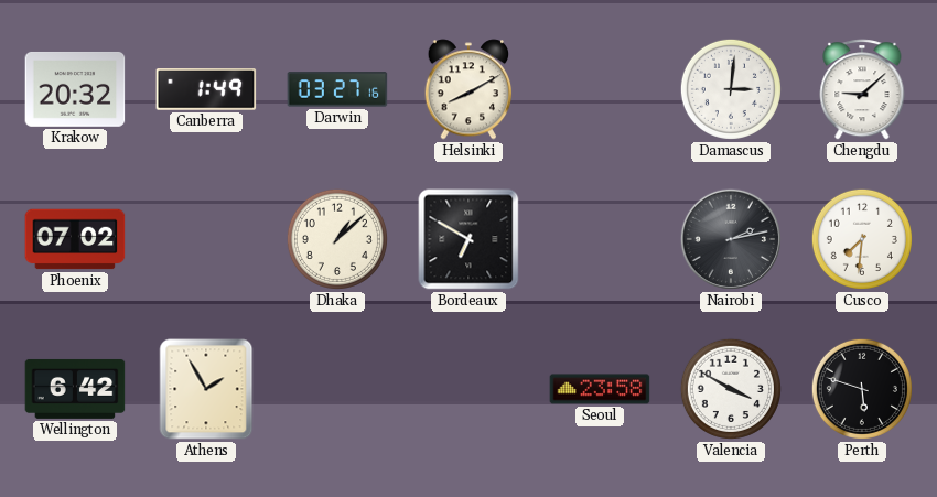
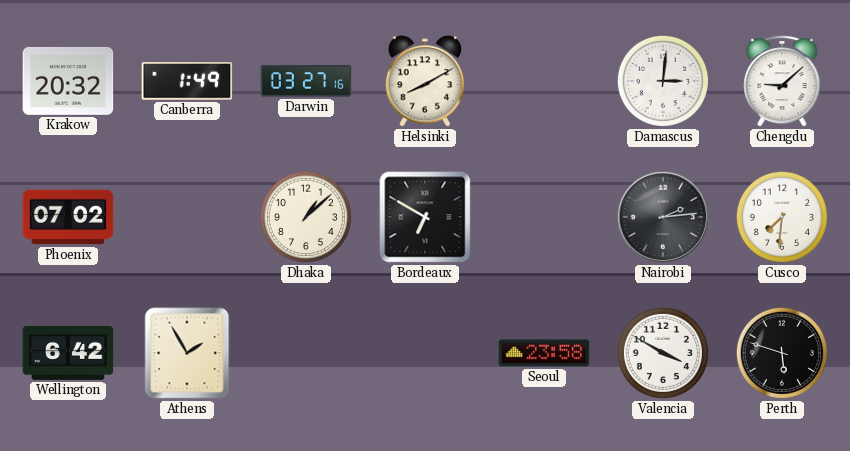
Nairobi: 2:13 -> 2:14 (663, 217)
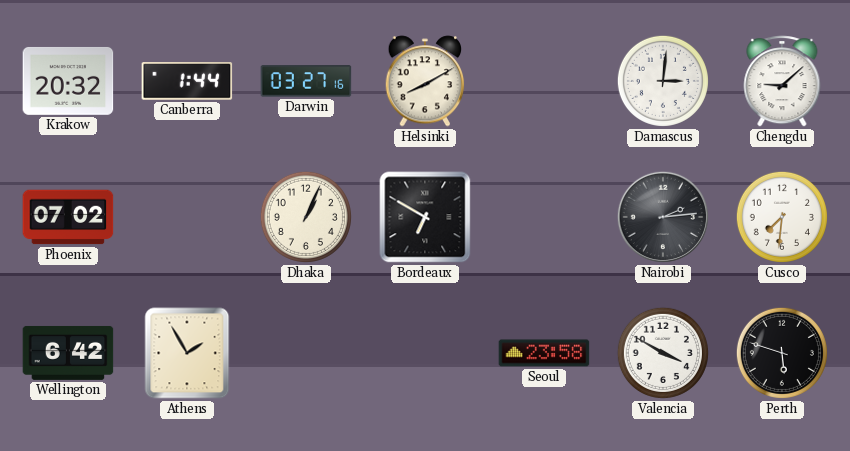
Canberra: 1:49 -> 1:44 (187, 82)
Dhaka: 1:08 -> 1:04 (306, 217)
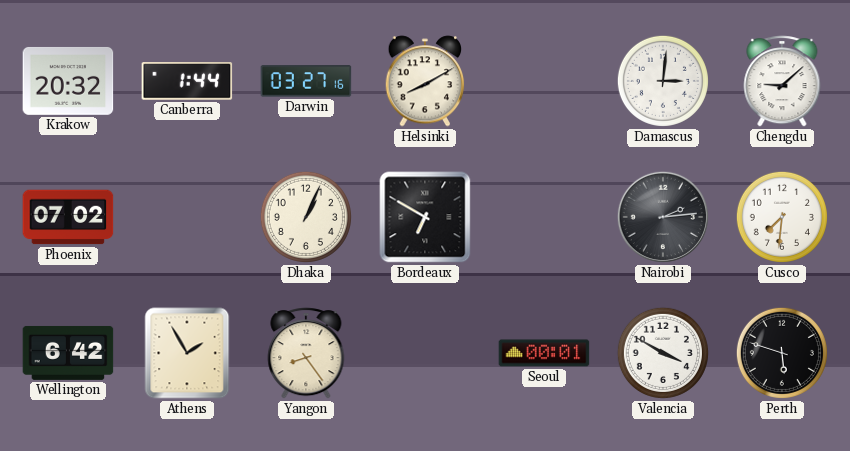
Yangon: none -> 8:24 (306, 353)
Seoul: 23:58 -> 00:01 (544, 353)
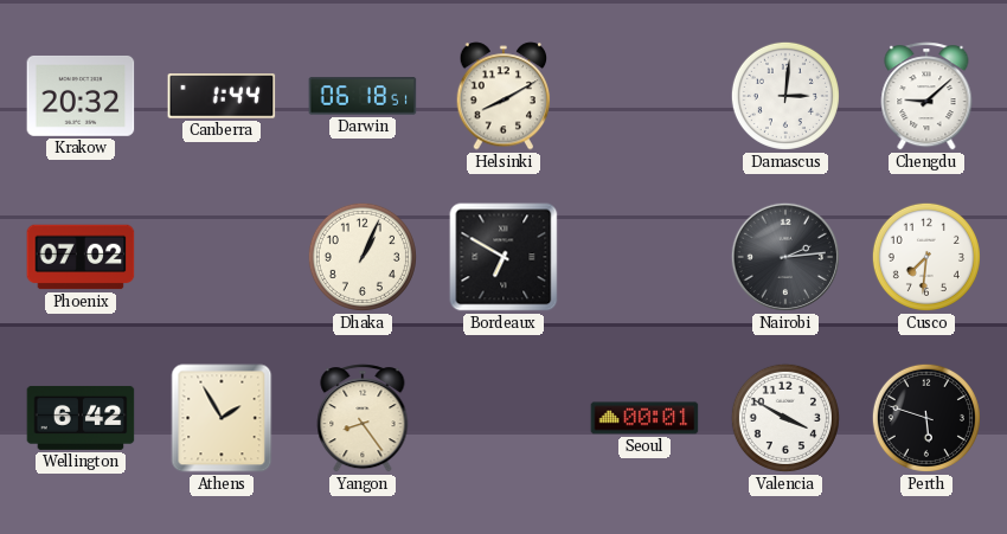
Darwin: 03:27 -> 06:18 (363, 96)
